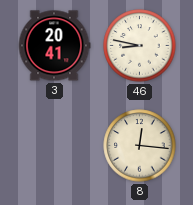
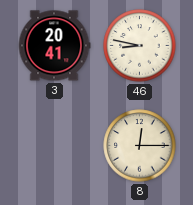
8: 12:16 -> 12:15 (140, 146)
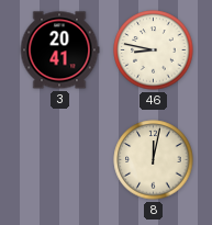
8: 12:15 -> 12:02 (154, 160)
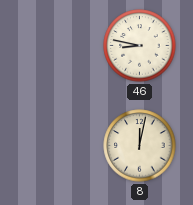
3: 20:41 -> none (59, 50)
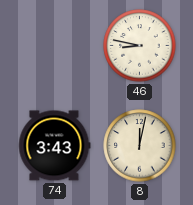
74: none -> 3:43 (54, 146)
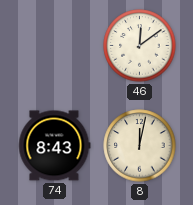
46: 8:47 -> 12:09 (140, 46)
74: 3:43 -> 8:43 (54, 146)
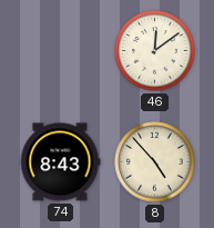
8: 12:02 -> 4:53 (155, 162)
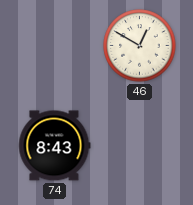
46: 12:09 -> 12:50 (140, 46)
8: 4:53 -> none (155, 162)
